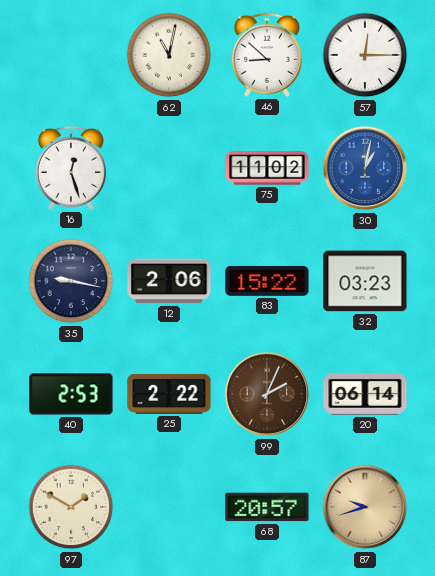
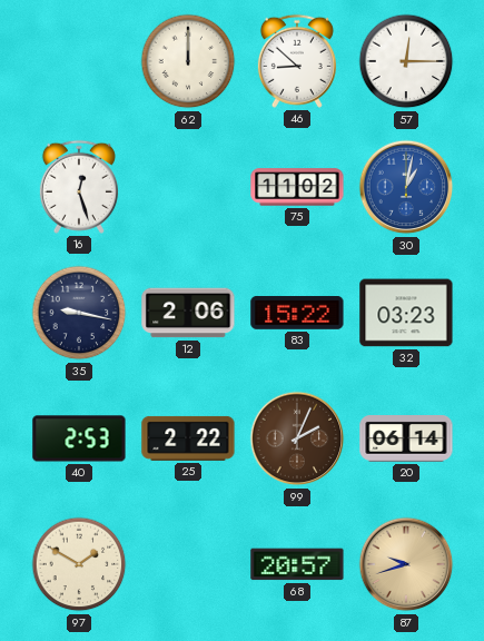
62: 11:02 -> 12:00 (188, 61)
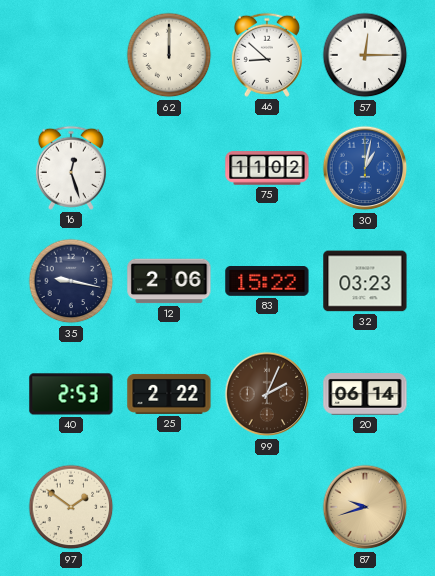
97: 1:50 -> 1:51 (71, 507)
68: 20:57 -> none (297, 564)
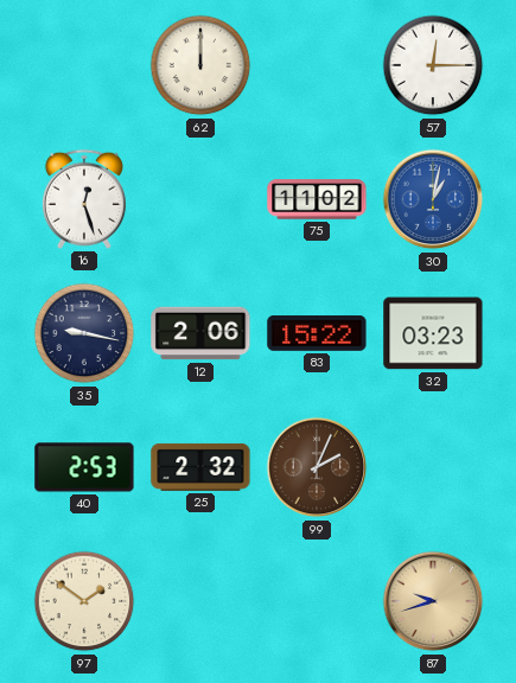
46: 8:52 -> none (267, 55)
25: 2:22 -> 2:32 (200, 467)
20: 06:14 -> none (365, 395)
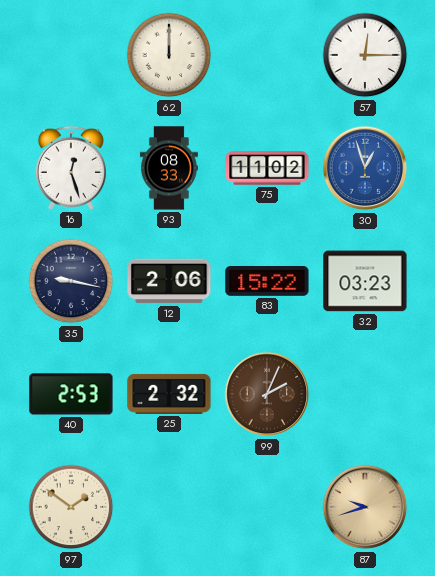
93: none -> 08:33 (169, 168)
30: 1:02 -> 12:57 (365, 168)
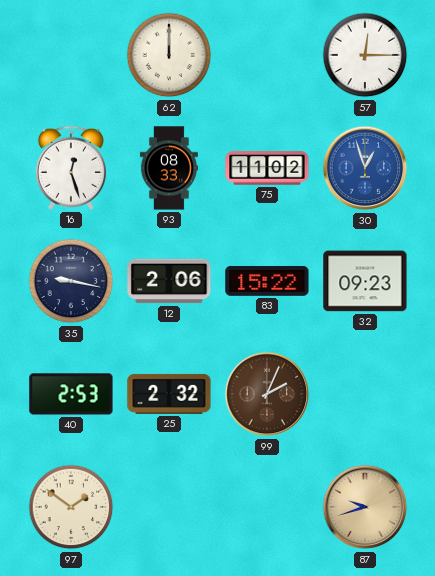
32: 03:23 -> 09:23 (365, 281)
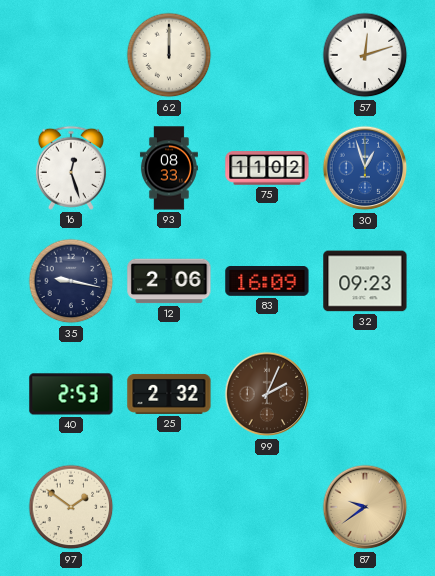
57: 12:15 -> 12:12 (365, 55)
83: 15:22 -> 16:09 (267, 282)
87: 9:42 -> 9:39 (365, 507)
